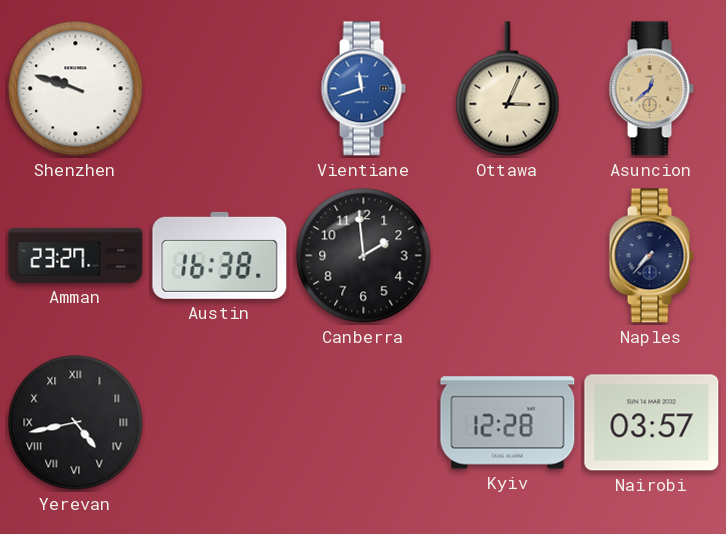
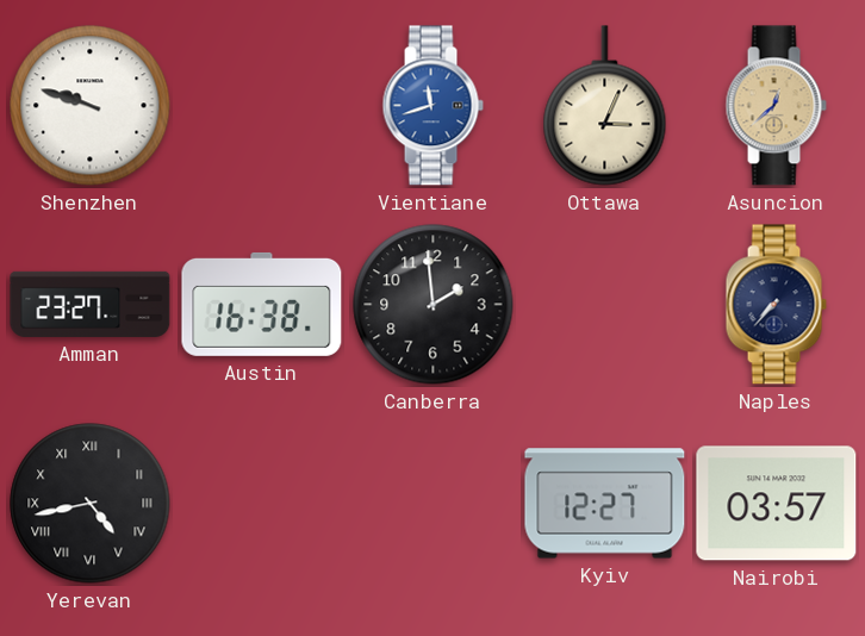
Kyiv: 12:28 -> 12:27 (605, 504)
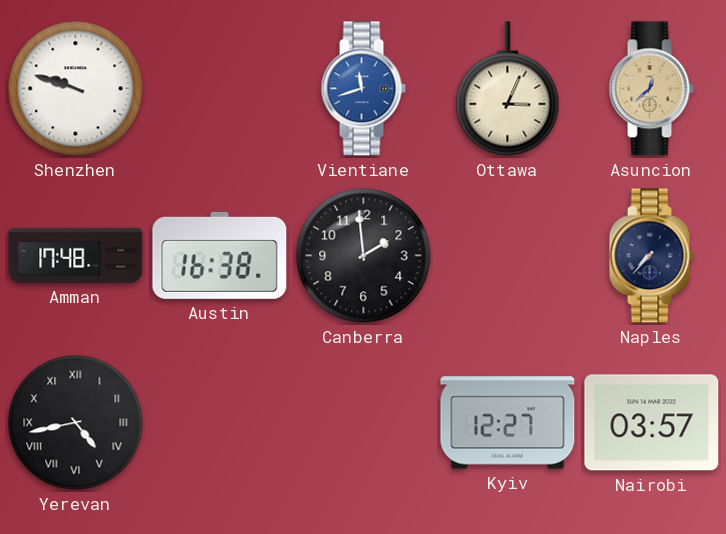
Amman: 23:27 -> 17:48 (76, 255)
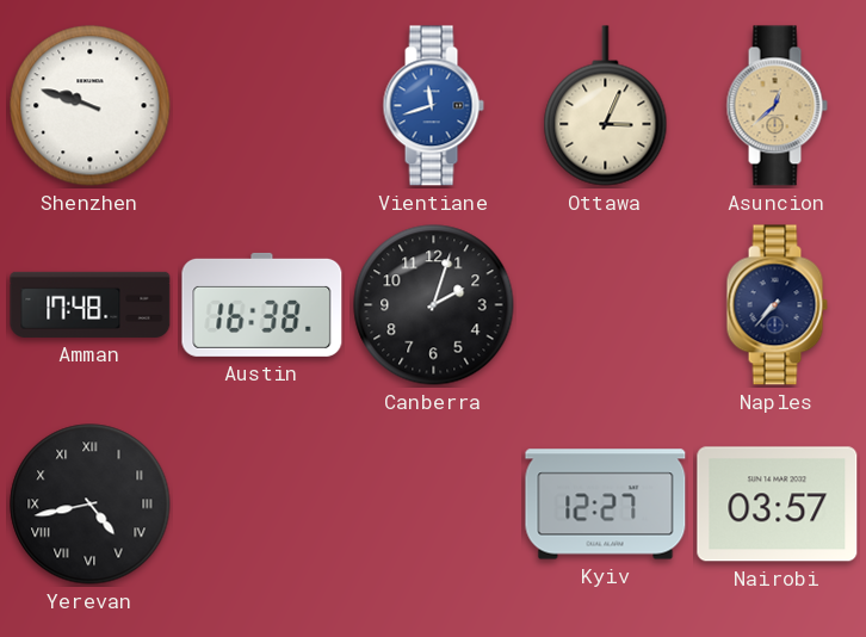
Canberra: 1:59 -> 2:03 (434, 305)
